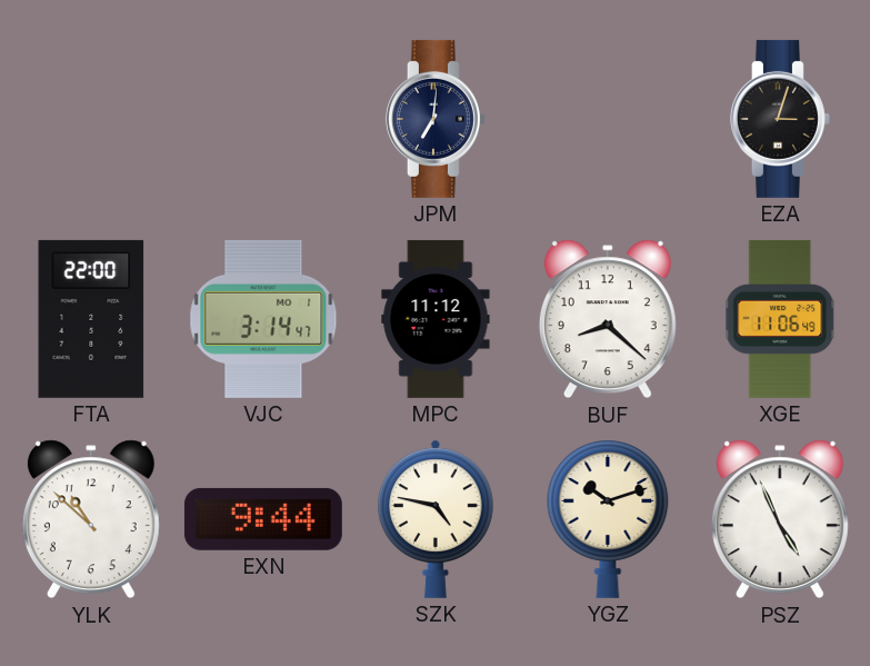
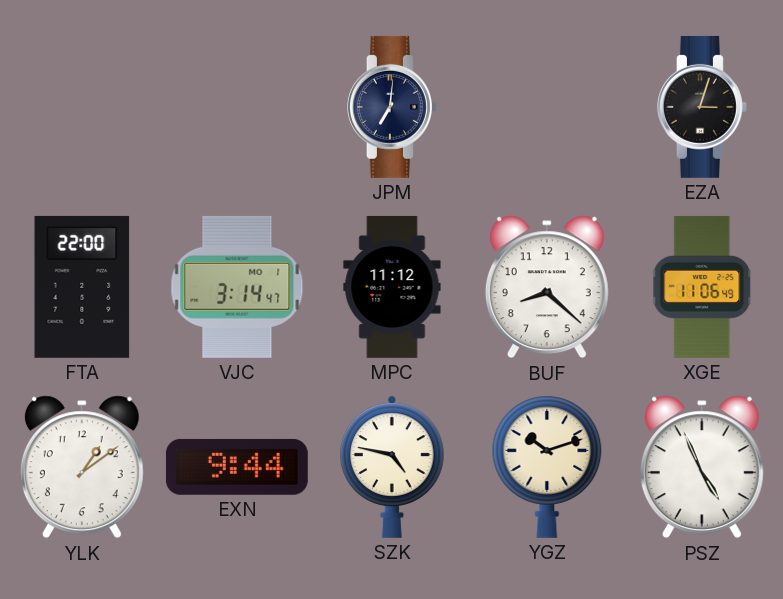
YLK: 10:52 -> 1:09 (82, 467)
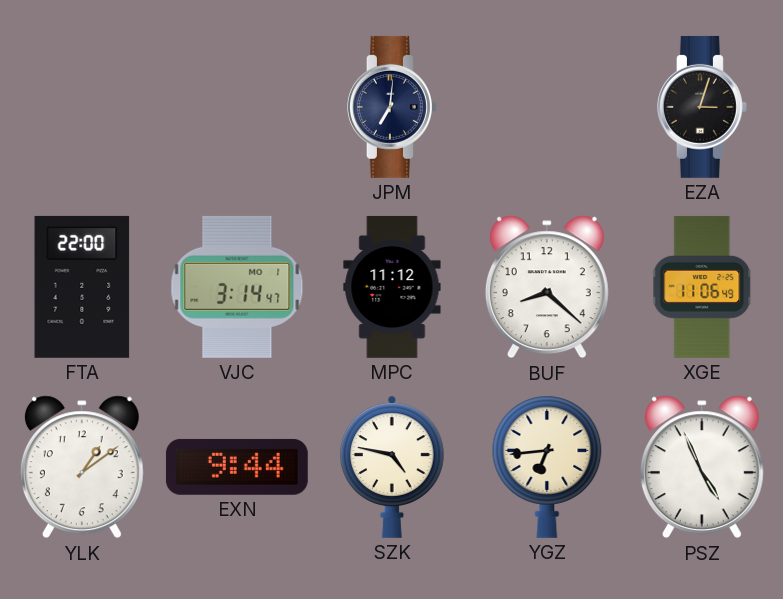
YGZ: 10:12 -> 6:44 (547, 467)
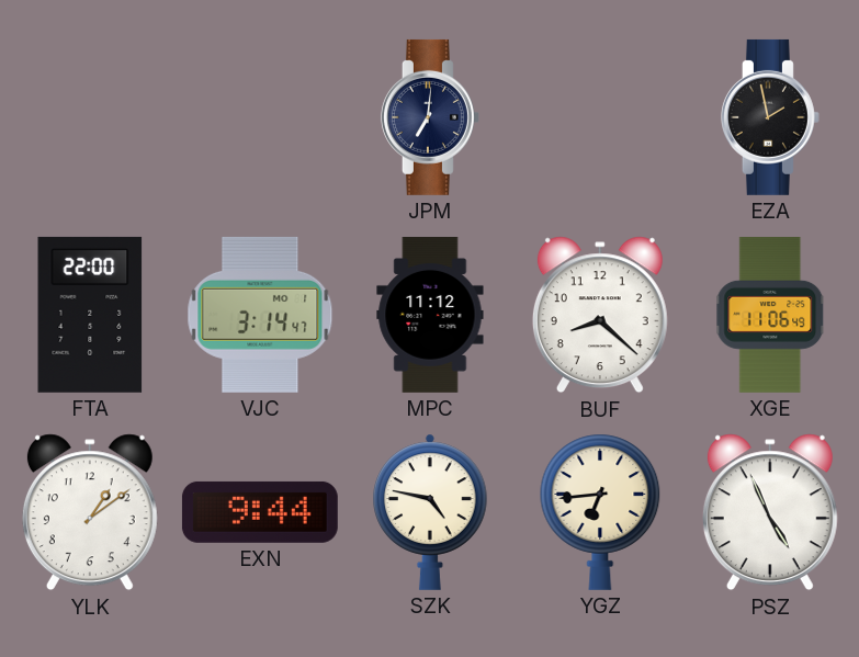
EZA: 3:03 -> 1:58 (770, 117)
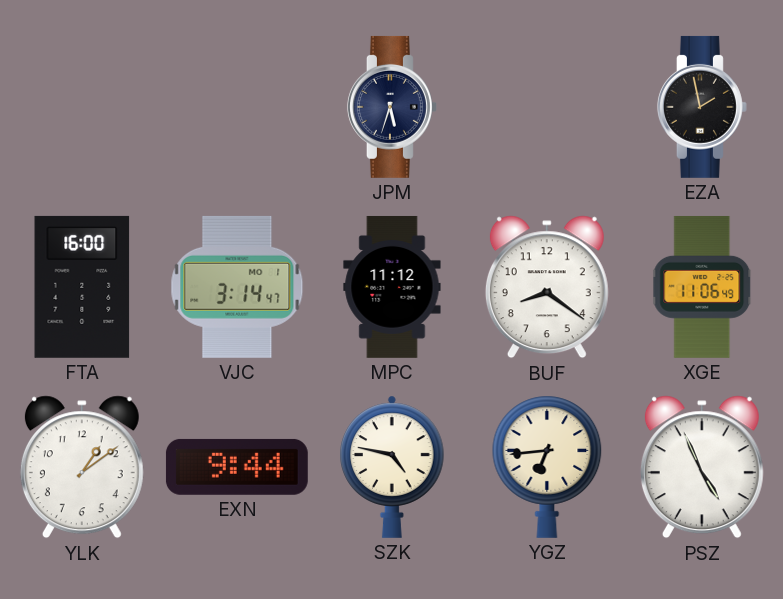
JPM: 7:01 -> 5:33 (392, 107)
FTA: 22:00 -> 16:00 (82, 287)
BUF: 8:22 -> 8:21 (547, 287)
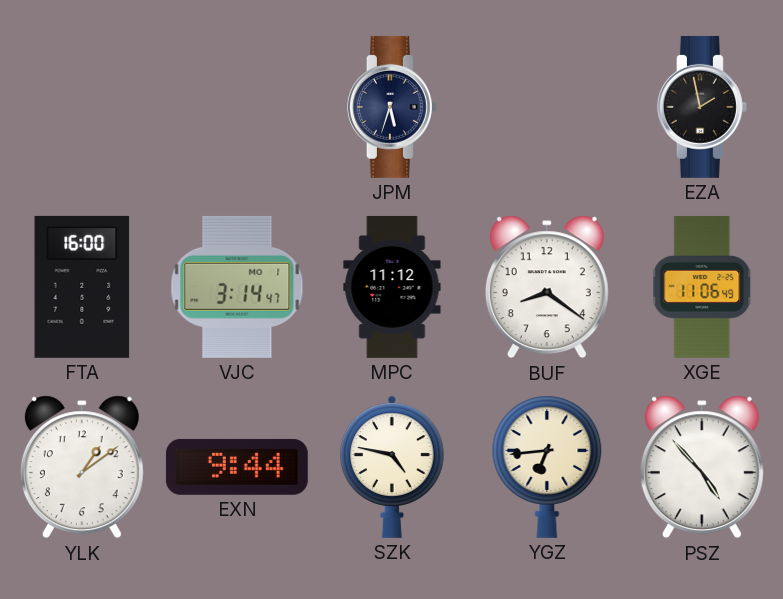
PSZ: 4:56 -> 4:53 (702, 467)
